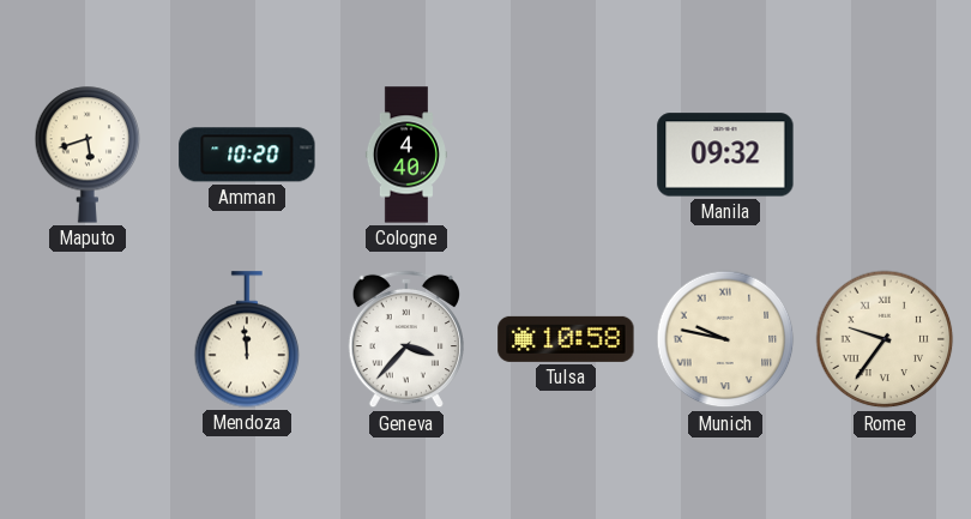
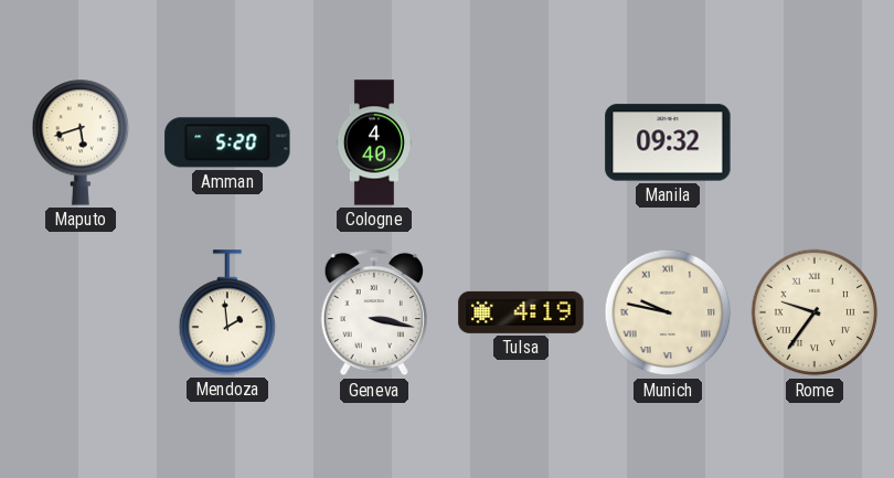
Amman: 10:20 -> 5:20 (227, 142)
Mendoza: 11:59 -> 1:59 (227, 312)
Geneva: 3:37 -> 3:17 (373, 312)
Tulsa: 10:58 -> 4:19 (521, 312)
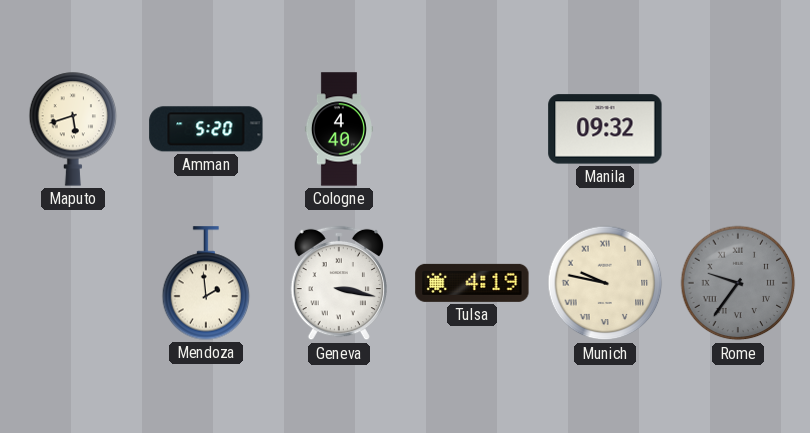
Rome dial: cream -> grey (738, 283)
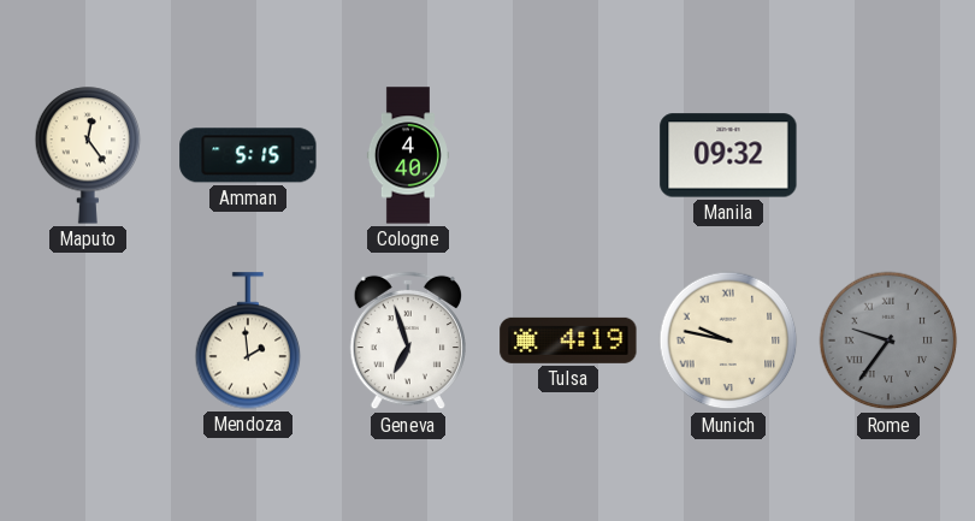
Maputo: 5:42 -> 12:24 (88, 155)
Amman: 5:20 -> 5:15 (248, 155)
Geneva: 3:17 -> 6:57 (407, 341)
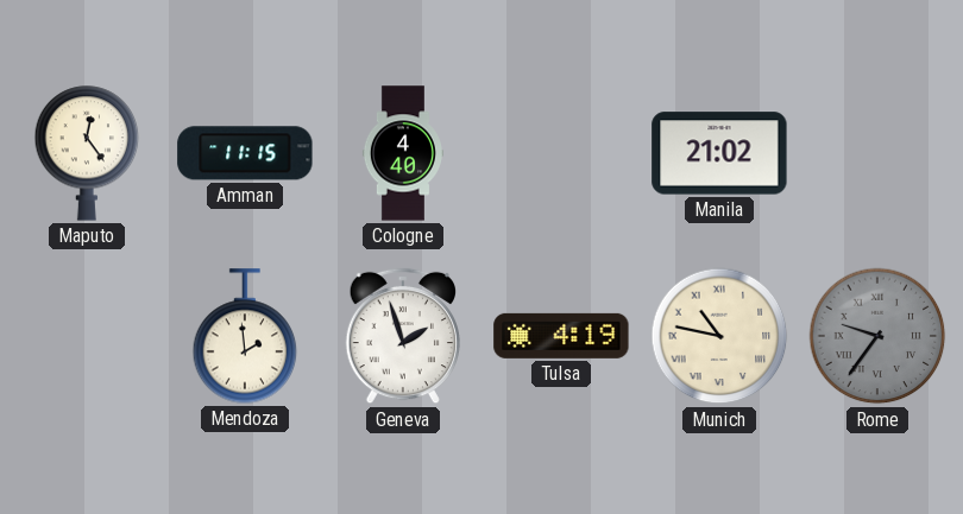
Amman: 5:15 -> 11:15 (245, 153)
Manila: 09:32 -> 21:02 (719, 153)
Geneva: 6:57 -> 1:57 (402, 336)
Munich: 9:47 -> 10:47 (719, 336)
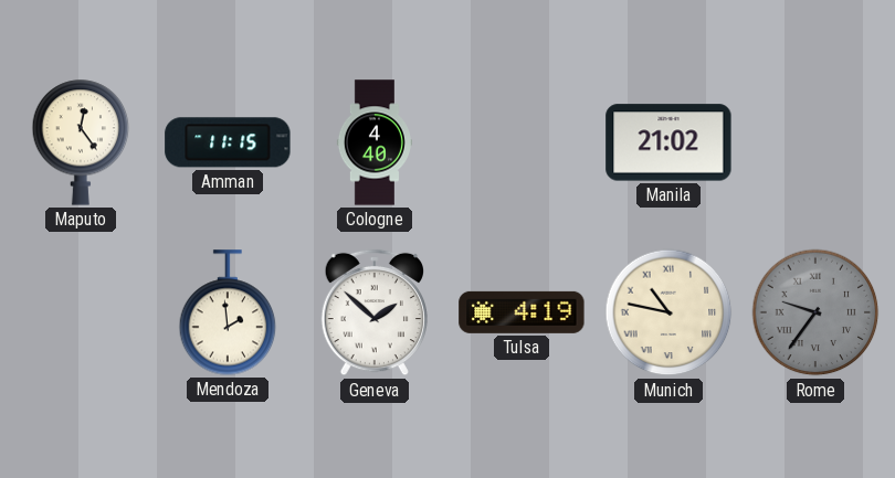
Geneva: 1:57 -> 1:52 (373, 312)
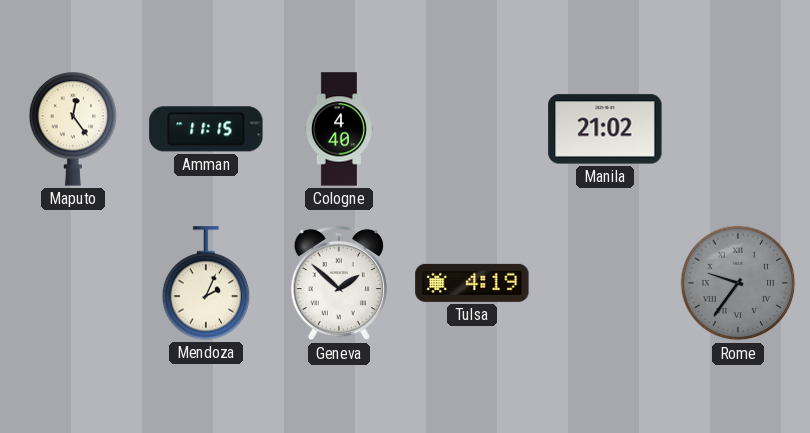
Mendoza: 1:59 -> 2:04 (206, 283)
Munich: 10:47 -> none (668, 312)
